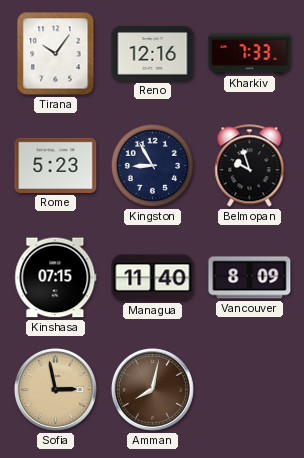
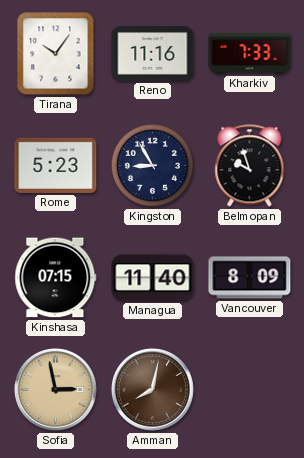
Reno: 12:16 -> 11:16 (153, 54)
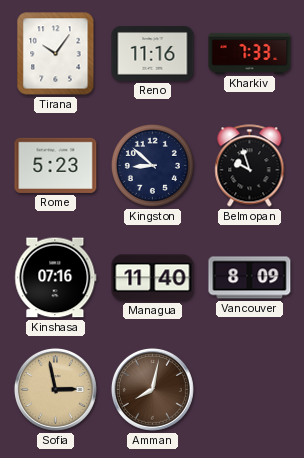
Kingston: 8:55 -> 8:52 (152, 165)
Kinshasa: 07:15 -> 07:16 (56, 278)
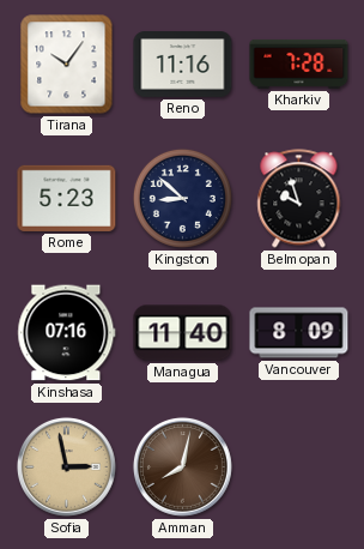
Kharkiv: 7:33 -> 7:28 (299, 64)
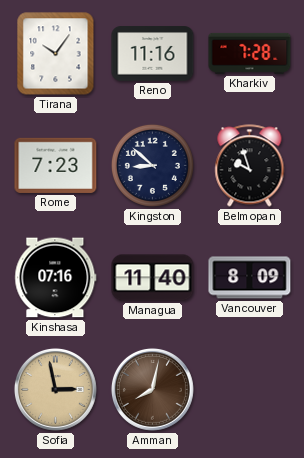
Rome: 5:23 -> 7:23 (56, 165)
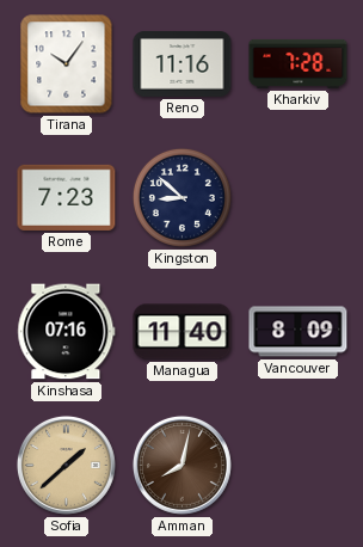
Belmopan: 9:57 -> none (250, 166)
Sofia: 2:58 -> 1:38 (66, 465)
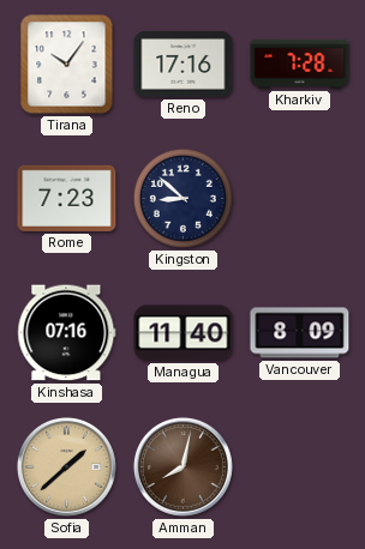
Reno: 11:16 -> 17:16 (184, 65)
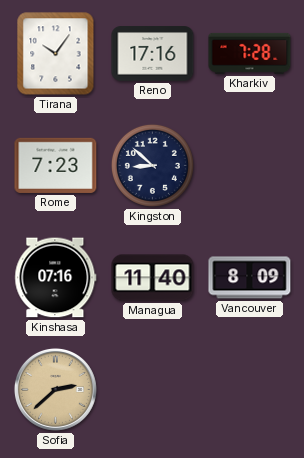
Sofia: 1:38 -> 2:38 (55, 389)
Amman: 8:02 -> none (182, 466)
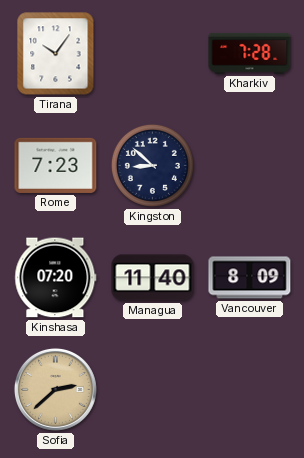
Reno: 17:16 -> none (153, 54)
Kinshasa: 07:16 -> 07:20 (56, 278)
